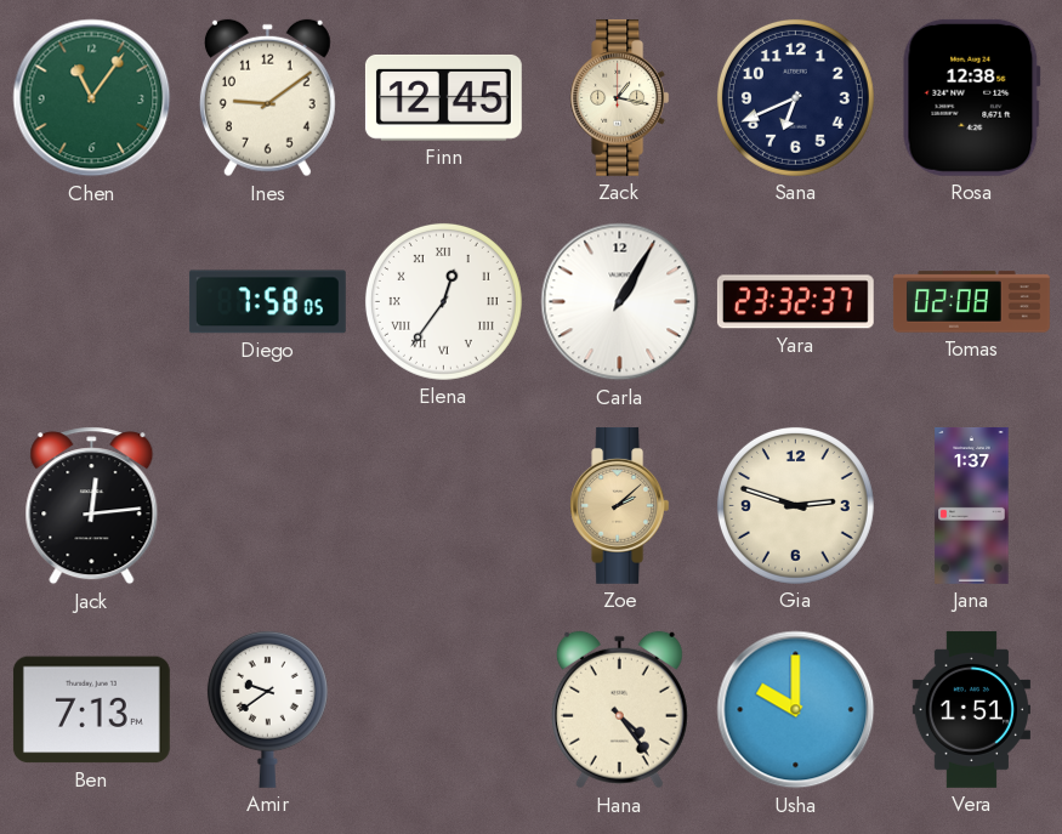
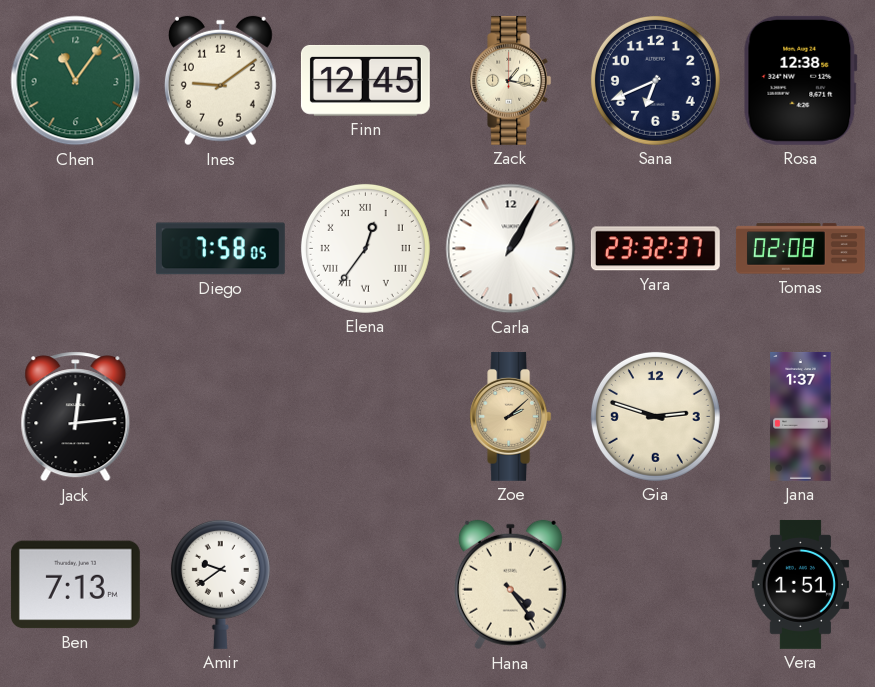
Usha: 10:00 -> none (796, 710)
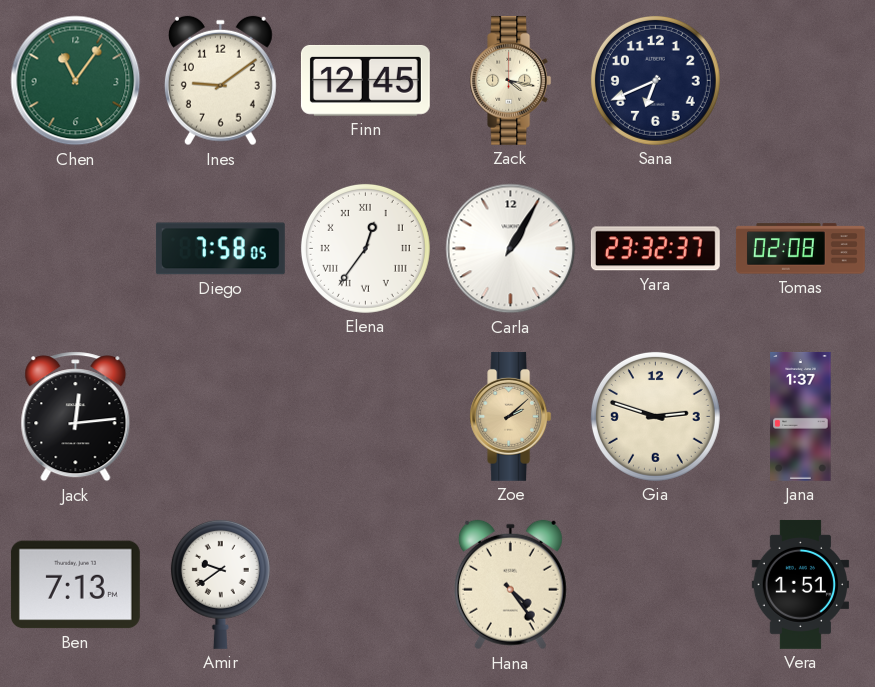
Zack: 1:17 -> 4:17 (511, 80)
Rosa: 12:38 -> none (800, 80)
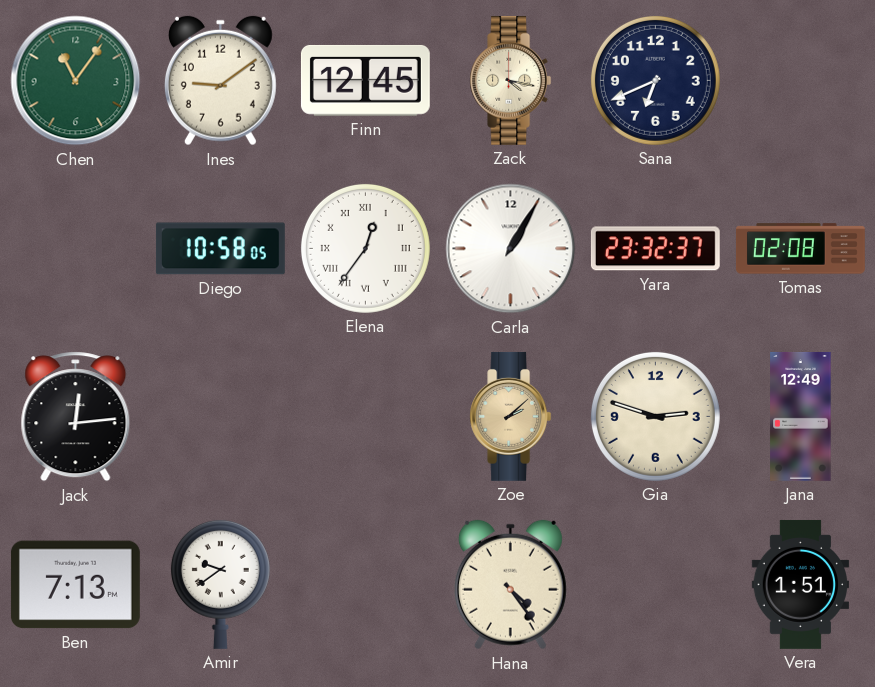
Diego: 7:58 -> 10:58 (220, 249)
Jana: 1:37 -> 12:49 (801, 416)
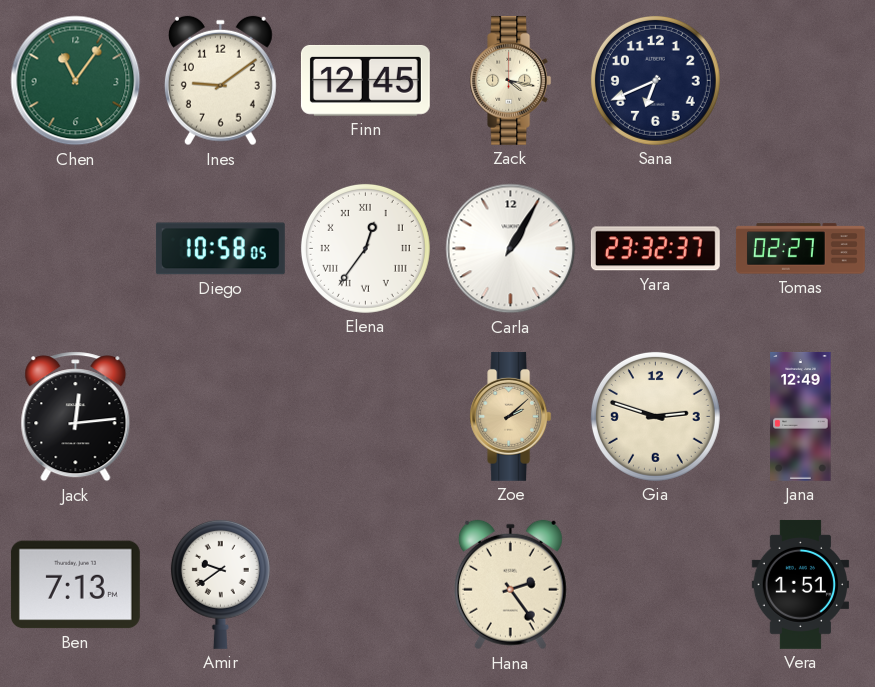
Tomas: 02:08 -> 02:27 (800, 249)
Hana: 4:24 -> 2:24 (510, 585)
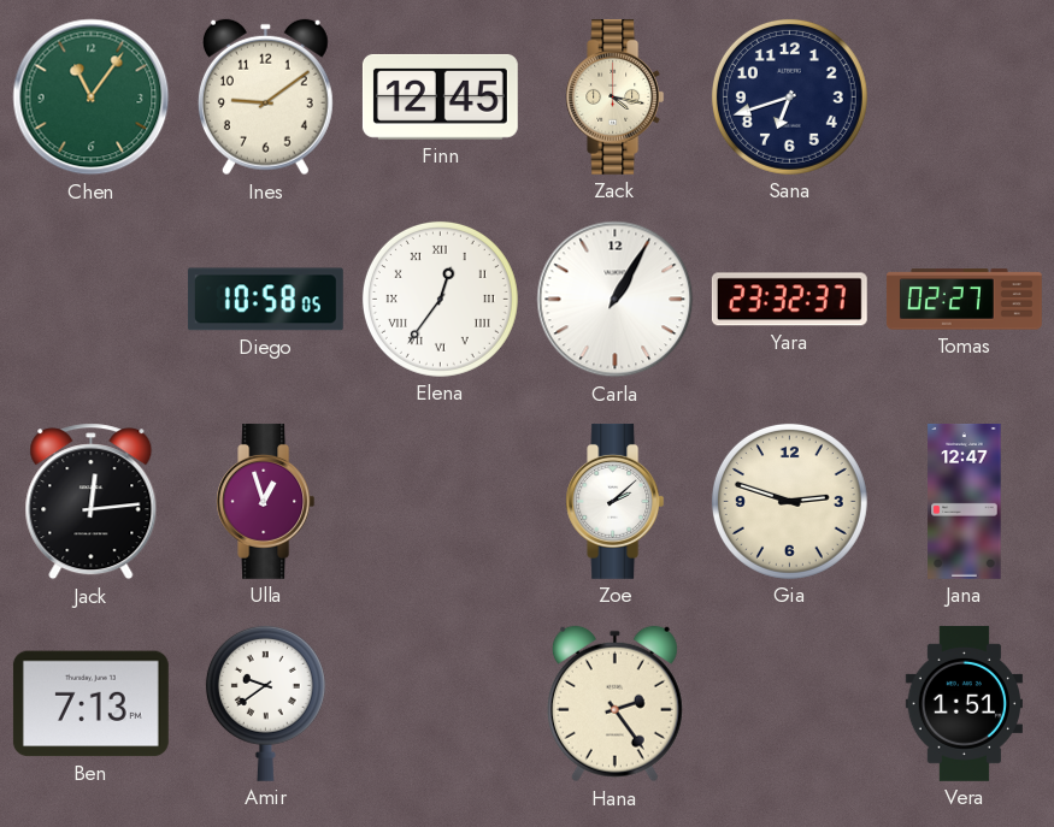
Sana: 6:41 -> 6:42 (789, 96)
Ulla: none -> 12:57 (266, 501)
Zoe dial: champagne -> white (616, 501)
Jana: 12:49 -> 12:47 (965, 501)
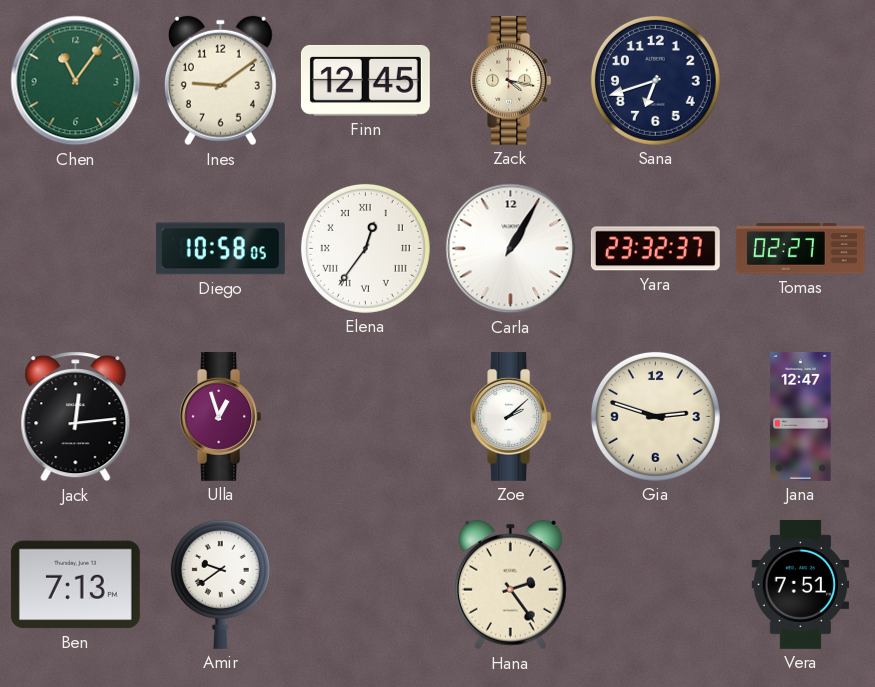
Vera: 1:51 -> 7:51 (800, 584)
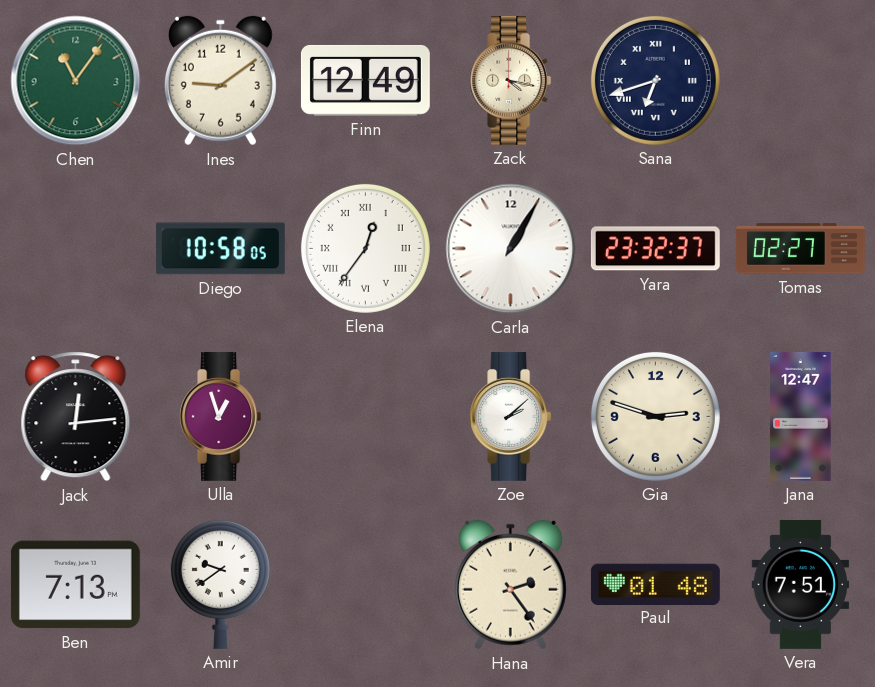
Finn: 12:45 -> 12:49 (365, 80)
Sana numerals: Arabic -> Roman (655, 80)
Paul: none -> 01:48 (655, 584)
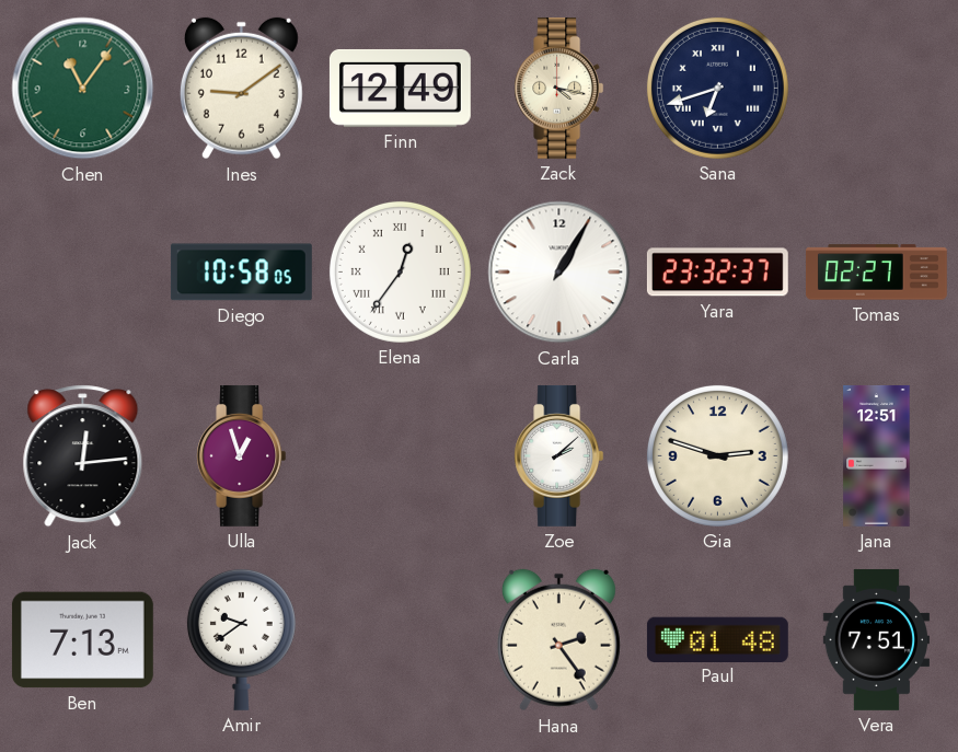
Jana: 12:47 -> 12:51 (877, 455)
